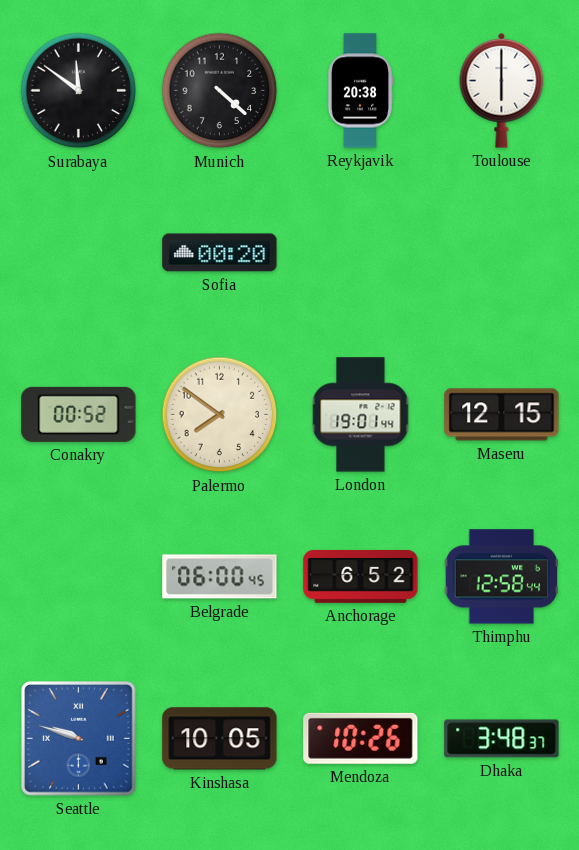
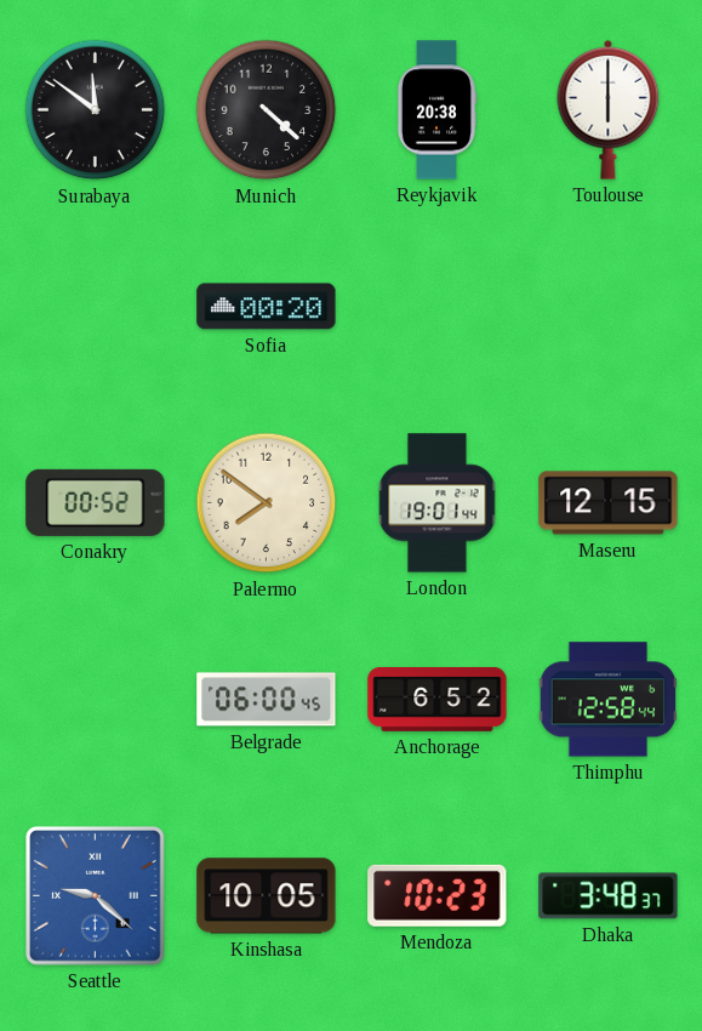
Seattle: 9:48 -> 9:22 (96, 896)
Mendoza: 10:26 -> 10:23 (438, 895)
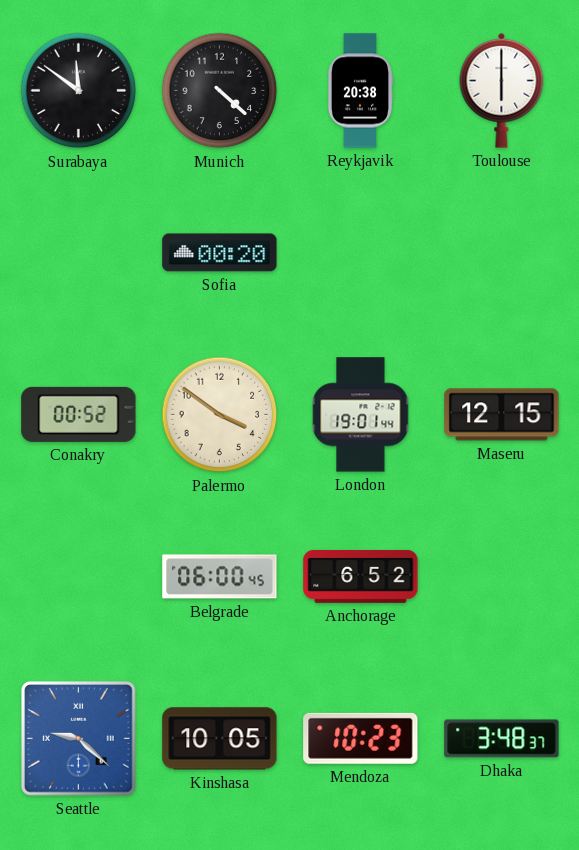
Palermo: 7:51 -> 3:51 (220, 415)
Thimphu: 12:58 -> none (609, 700)
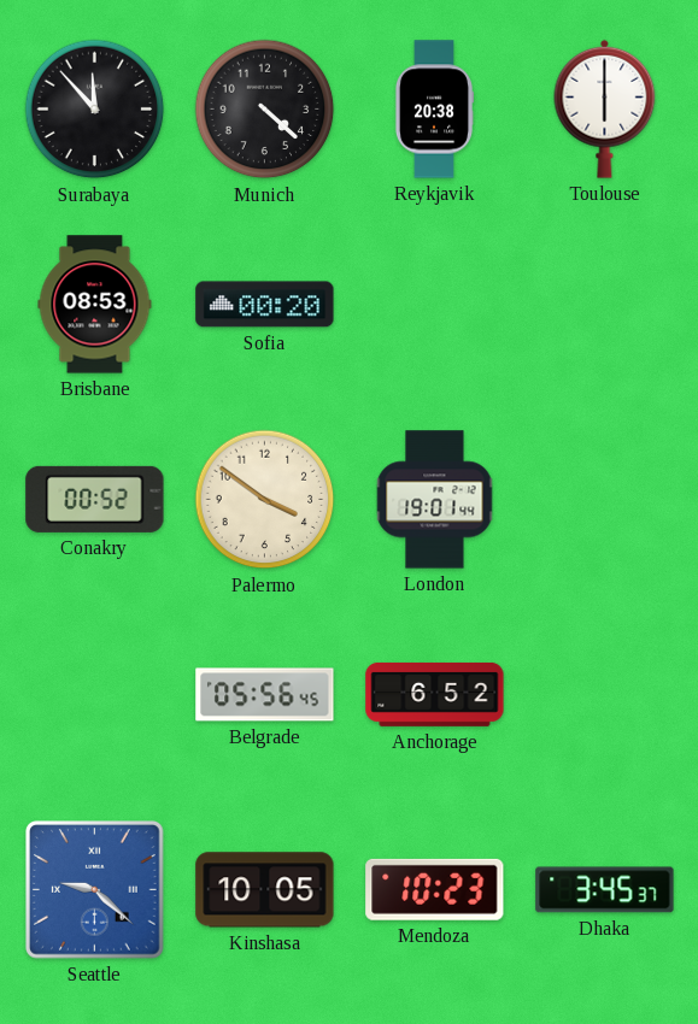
Surabaya: 11:51 -> 11:53 (95, 110)
Brisbane: none -> 08:53 (95, 305)
Maseru: 12:15 -> none (502, 415)
Belgrade: 06:00 -> 05:56 (265, 695)
Dhaka: 3:48 -> 3:45 (605, 890)
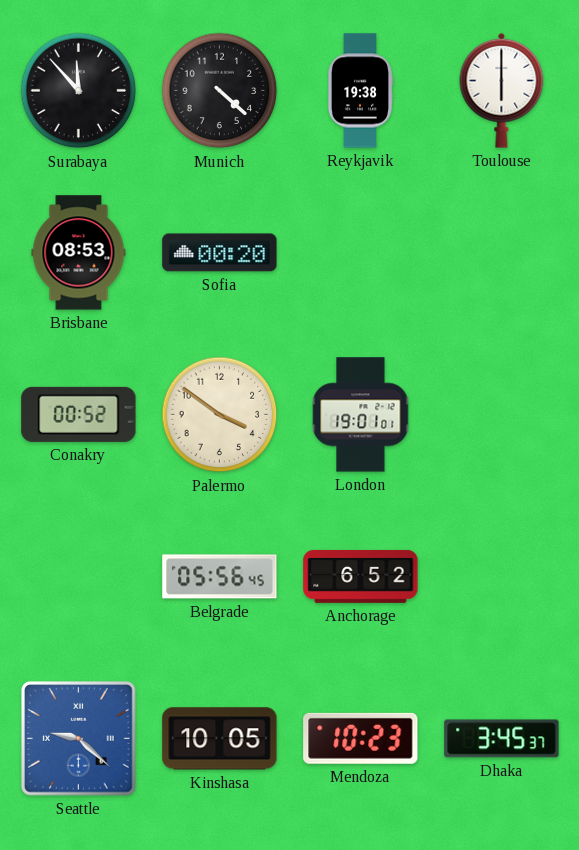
Reykjavik: 20:38 -> 19:38 (359, 91)
London: 19:01:44 -> 19:01:01 (361, 415)
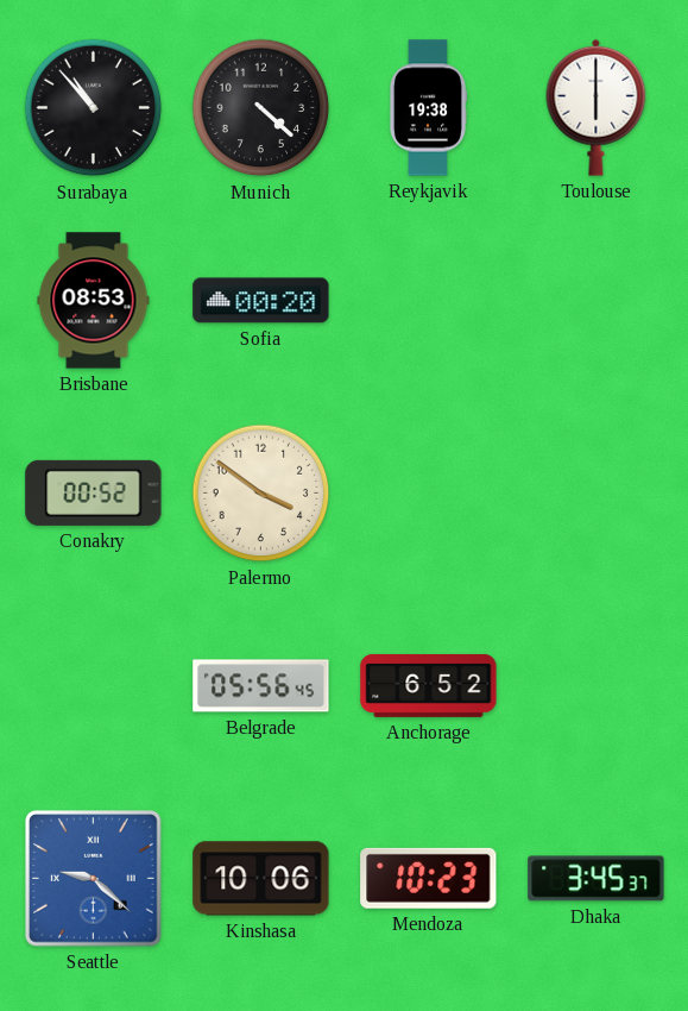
Surabaya: 11:53 -> 10:53 (94, 108)
London: 19:01 -> none (361, 415)
Kinshasa: 10:05 -> 10:06 (261, 879)
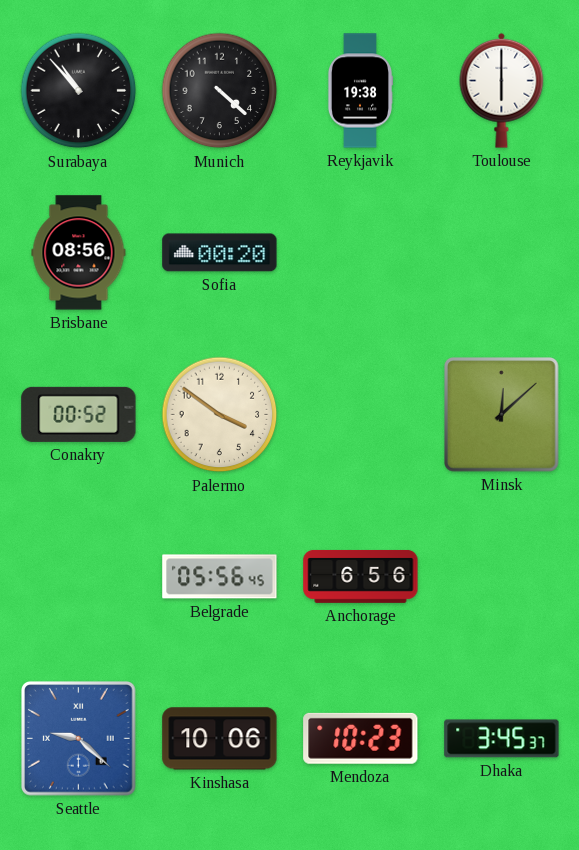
Brisbane: 08:53 -> 08:56 (79, 253)
Minsk: none -> 12:08 (502, 415)
Anchorage: 6:52 -> 6:56 (361, 576)
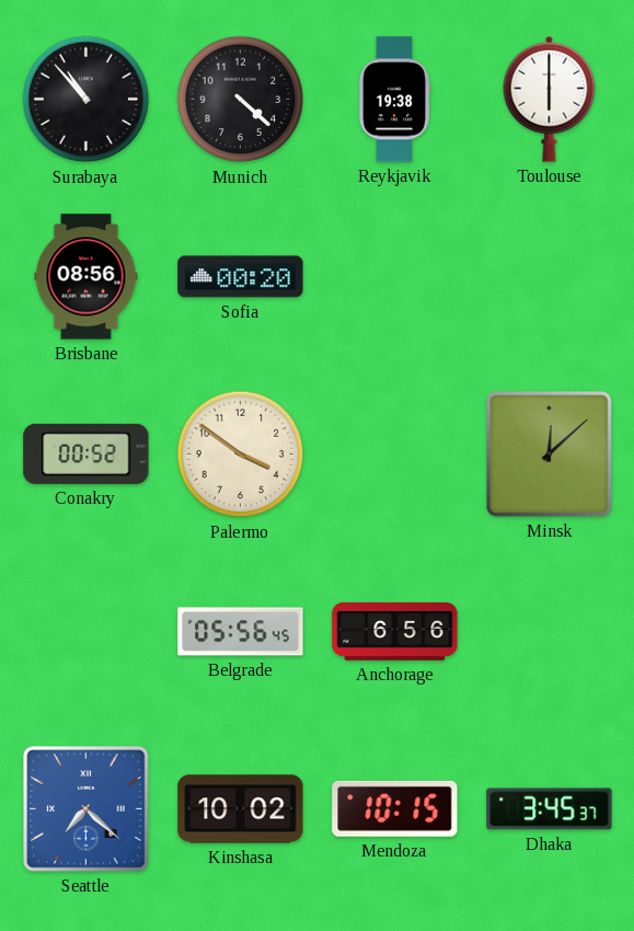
Seattle: 9:22 -> 7:22 (87, 809)
Kinshasa: 10:06 -> 10:02 (241, 809)
Mendoza: 10:23 -> 10:15 (395, 808)
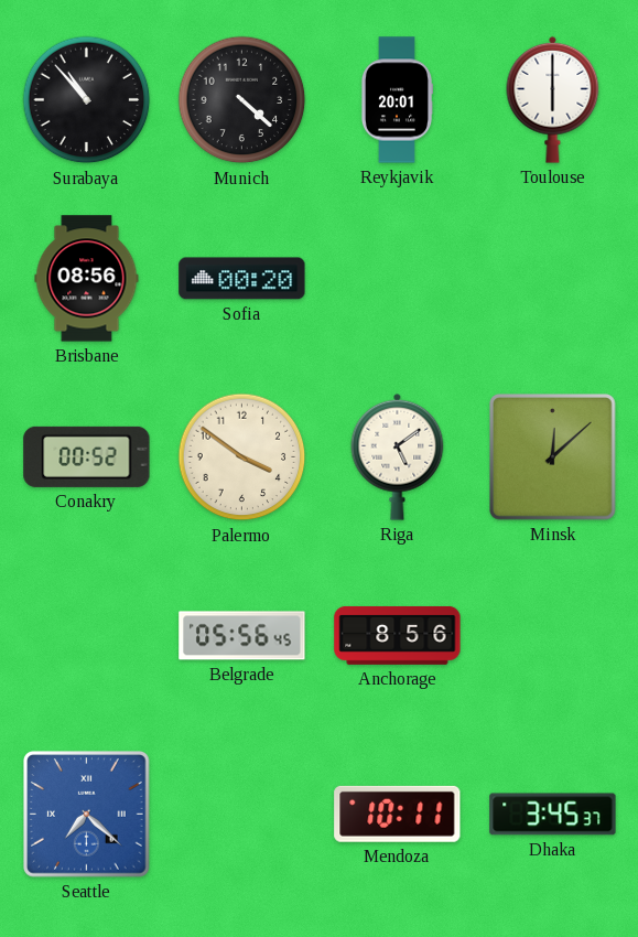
Reykjavik: 19:38 -> 20:01 (396, 100)
Riga: none -> 5:09 (398, 456)
Anchorage: 6:56 -> 8:56 (398, 635)
Kinshasa: 10:02 -> none (241, 809)
Mendoza: 10:15 -> 10:11 (398, 814)
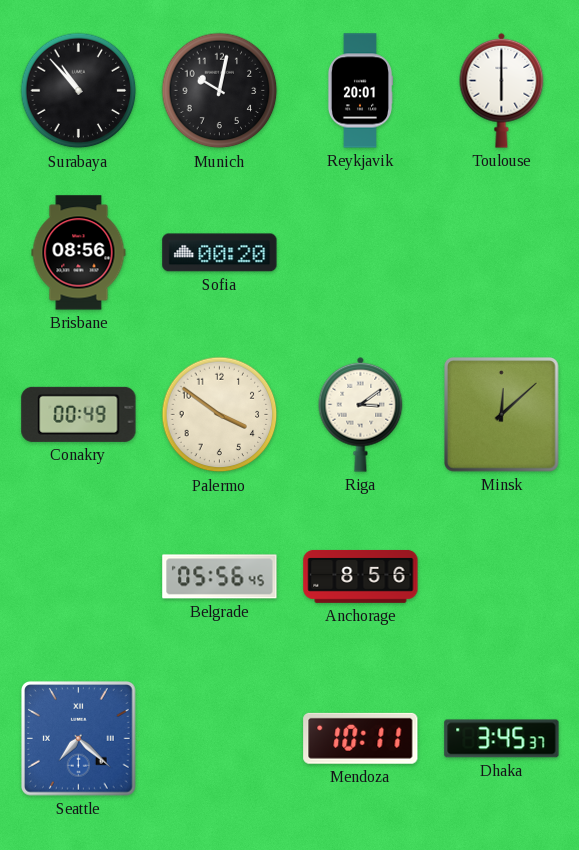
Munich: 4:22 -> 10:02 (220, 91)
Conakry: 00:52 -> 00:49 (79, 414)
Riga: 5:09 -> 3:09 (361, 414)
